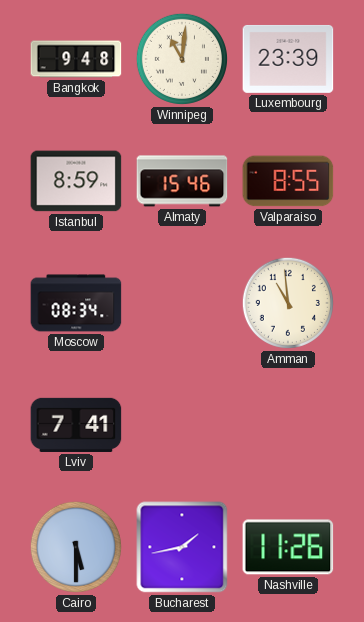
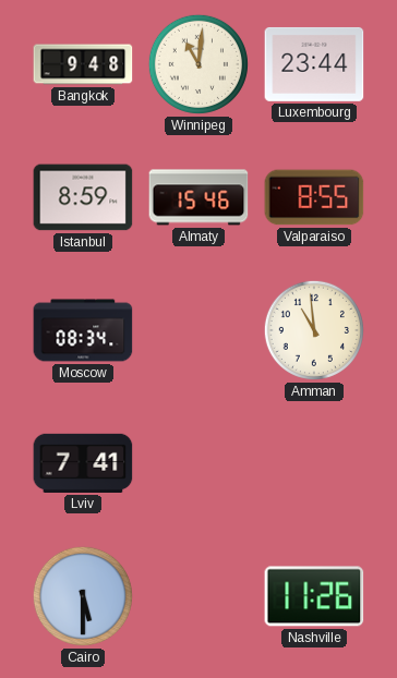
Luxembourg: 23:39 -> 23:44 (314, 64)
Bucharest: 1:43 -> none (182, 547)
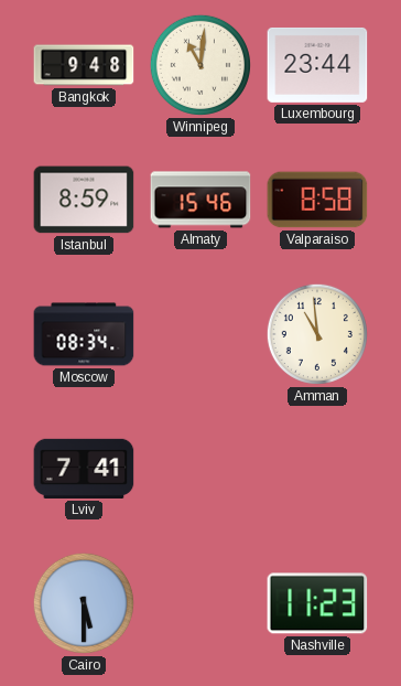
Valparaiso: 8:55 -> 8:58 (317, 200)
Nashville: 11:26 -> 11:23 (317, 603)
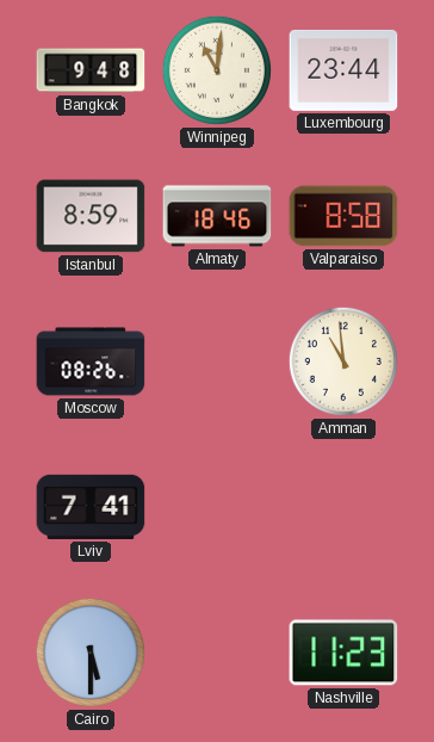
Almaty: 15:46 -> 18:46 (217, 216)
Moscow: 08:34 -> 08:26 (91, 361)
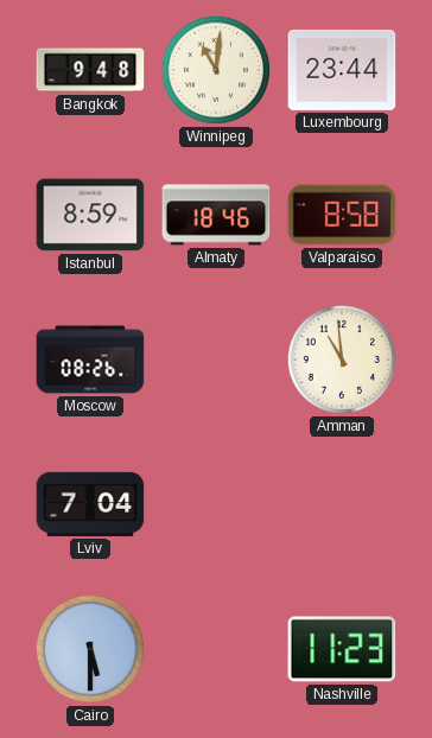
Lviv: 7:41 -> 7:04 (90, 504)
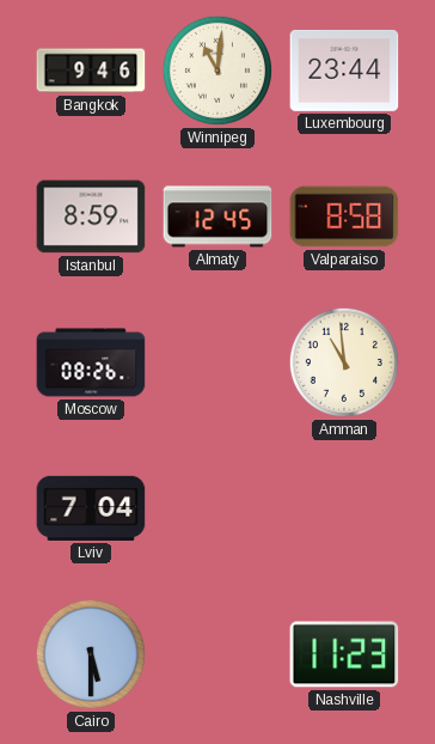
Bangkok: 9:48 -> 9:46 (91, 71)
Almaty: 18:46 -> 12:45 (217, 217)
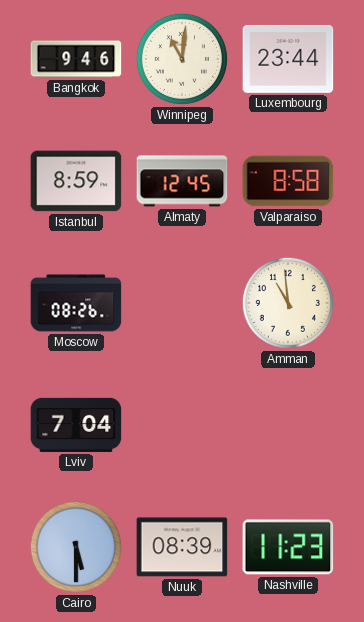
Nuuk: none -> 08:39 (182, 547)
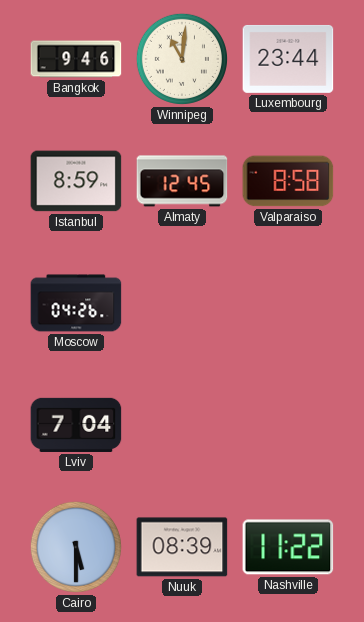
Moscow: 08:26 -> 04:26 (76, 303)
Amman: 10:59 -> none (288, 303)
Nashville: 11:23 -> 11:22 (288, 547)
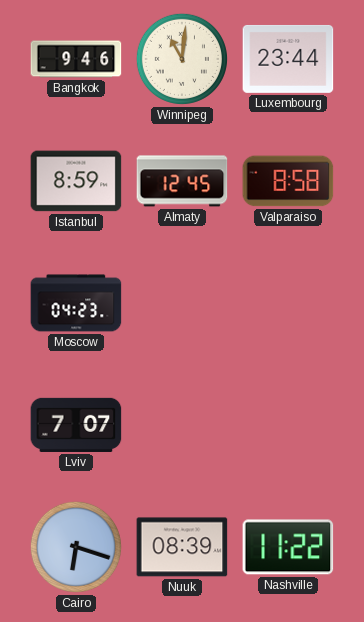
Moscow: 04:26 -> 04:23 (76, 303)
Lviv: 7:04 -> 7:07 (76, 425)
Cairo: 5:30 -> 6:18 (76, 547)
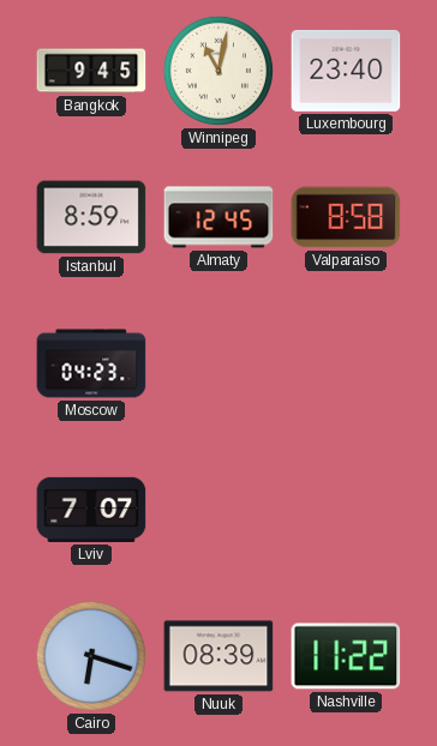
Bangkok: 9:46 -> 9:45 (91, 71)
Winnipeg: 11:01 -> 11:02 (218, 71)
Luxembourg: 23:44 -> 23:40 (346, 71)
